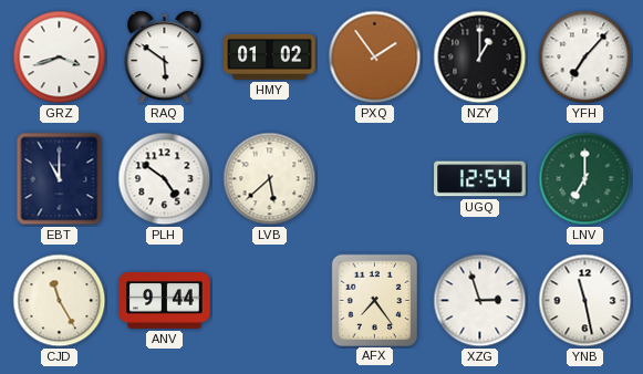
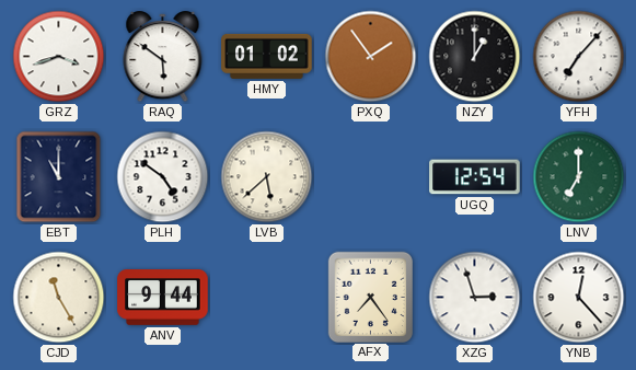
YNB: 11:28 -> 12:23 (579, 298)
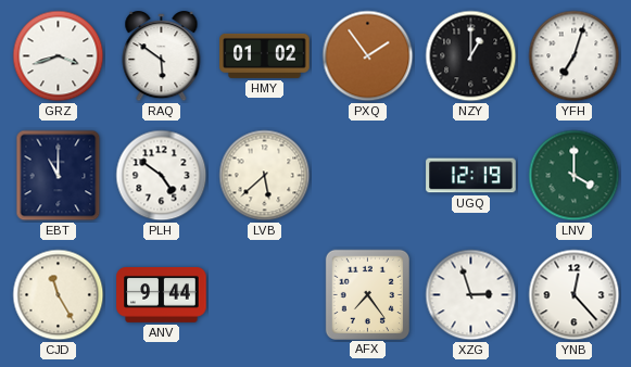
YFH: 7:07 -> 7:03 (575, 56)
UGQ: 12:54 -> 12:19 (471, 176)
LNV: 7:00 -> 4:00 (575, 176)
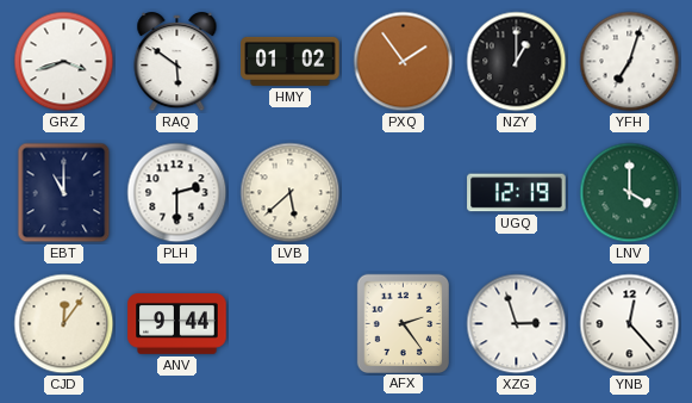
PLH: 4:51 -> 2:30 (177, 193)
CJD: 11:25 -> 12:06 (64, 324)
AFX: 7:24 -> 2:24 (403, 323)
